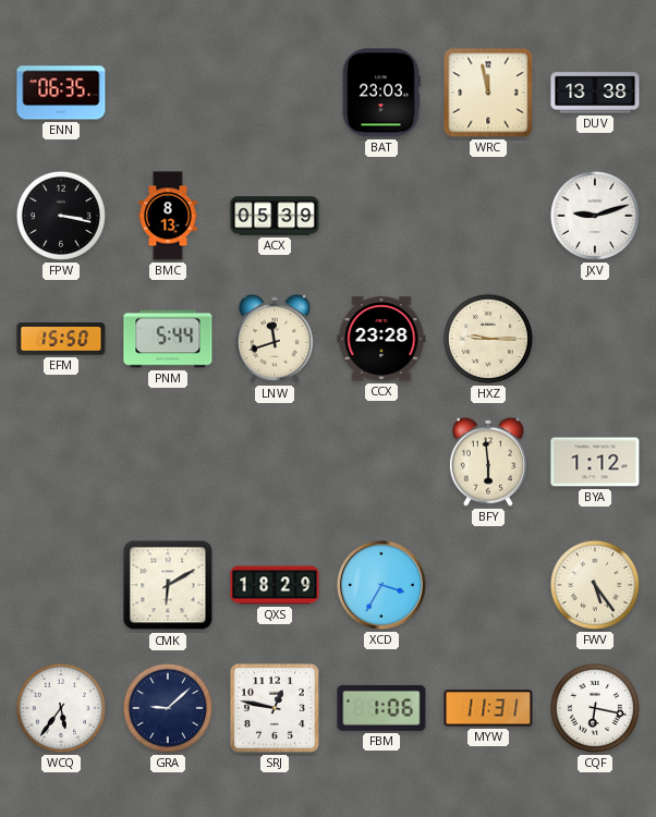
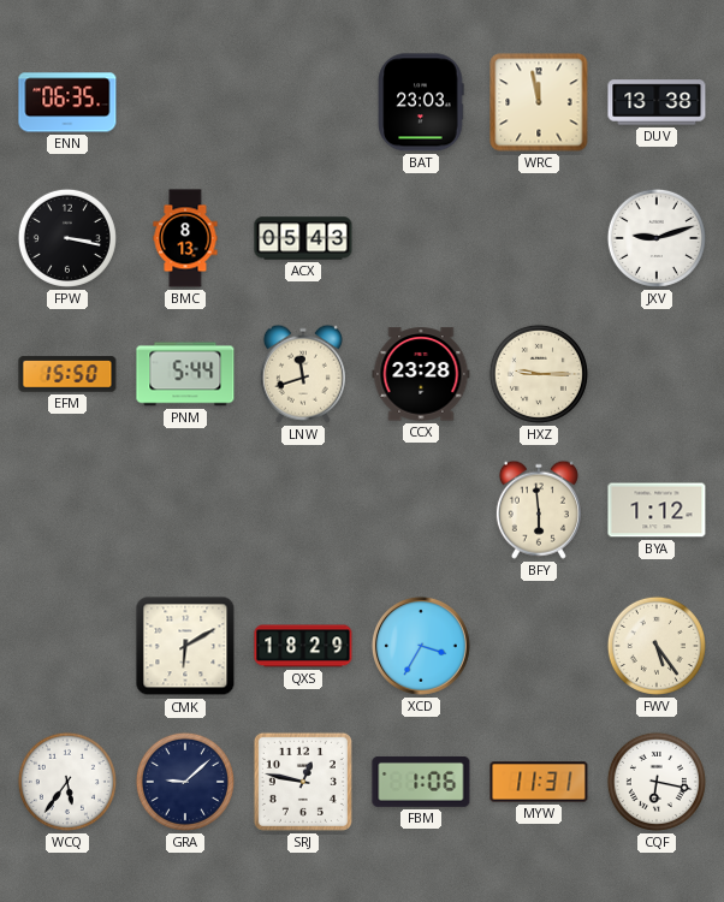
ACX: 05:39 -> 05:43 (303, 238)
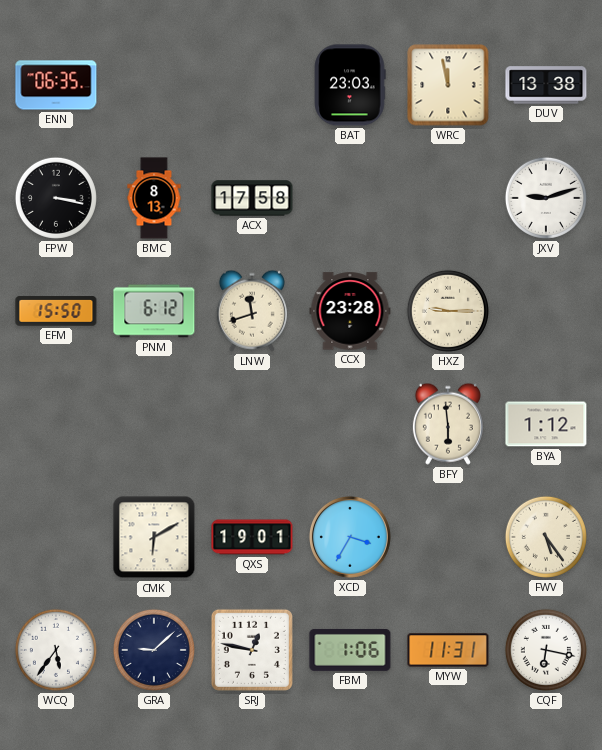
ACX: 05:43 -> 17:58 (252, 198)
PNM: 5:44 -> 6:12 (154, 311)
QXS: 18:29 -> 19:01 (252, 537)
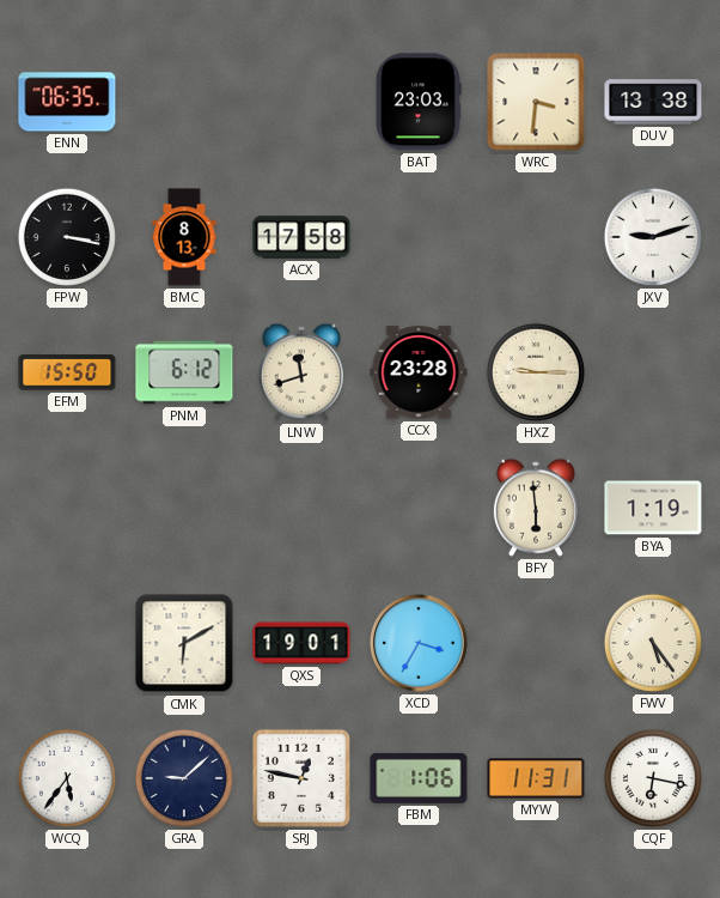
WRC: 11:58 -> 3:31 (536, 102)
BYA: 1:12 -> 1:19 (653, 508)
